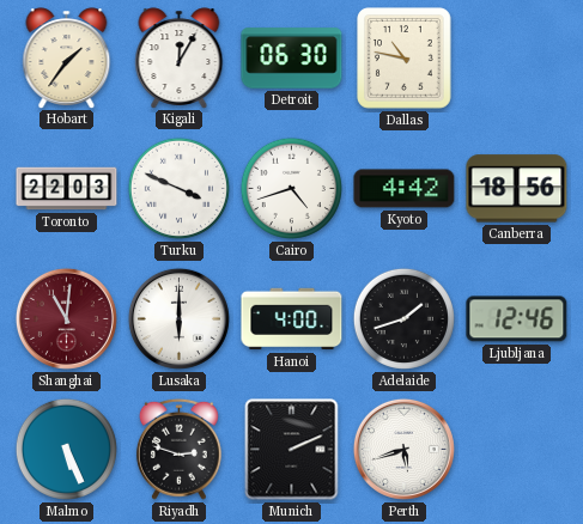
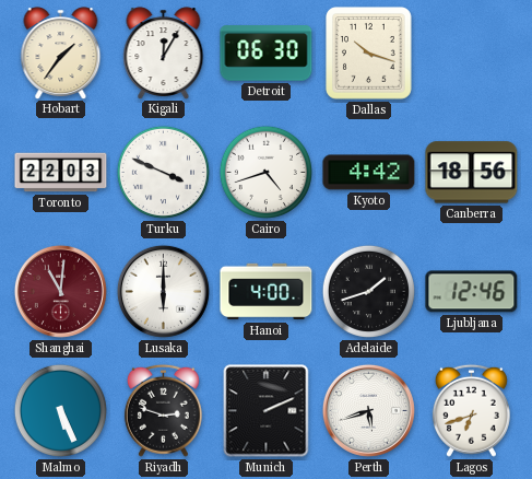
Dallas: 10:47 -> 10:18 (369, 54)
Lagos: none -> 6:42 (471, 410)
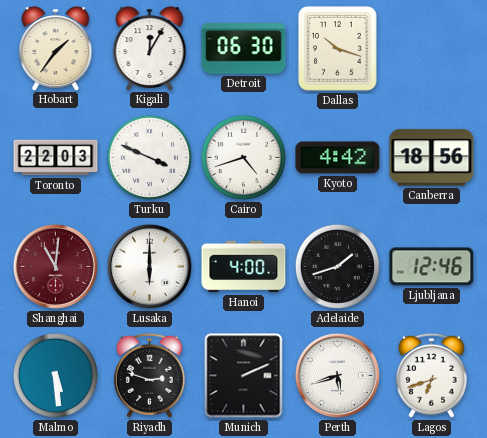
Malmo: 5:26 -> 5:29 (55, 375)
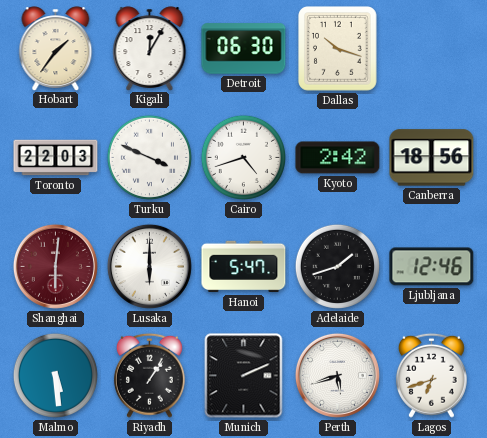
Kyoto: 4:42 -> 2:42 (338, 158)
Shanghai: 11:01 -> 6:01 (55, 266)
Hanoi: 4:00 -> 5:47 (244, 267)
Riyadh: 2:48 -> 1:06 (149, 375)
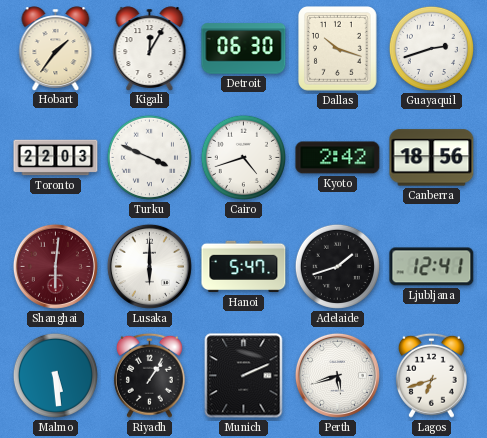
Guayaquil: none -> 2:42 (431, 48)
Ljubljana: 12:46 -> 12:41 (432, 267)
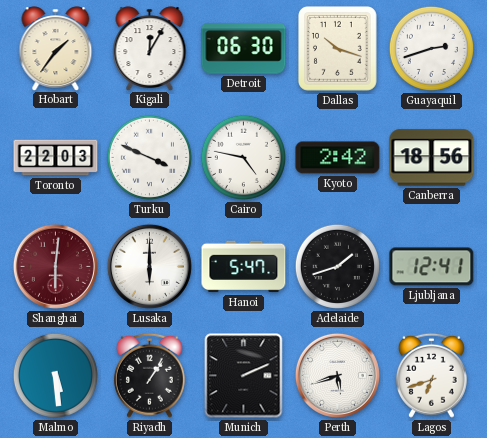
Cairo: 4:42 -> 4:47 (243, 157)
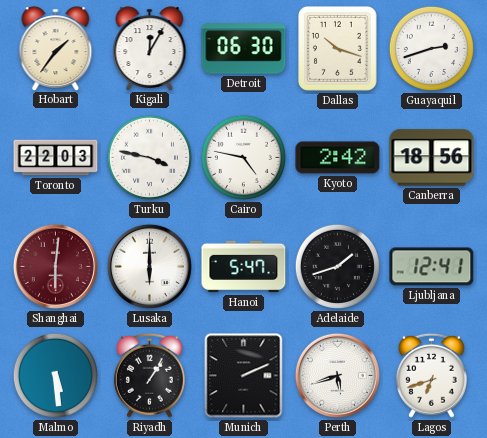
Turku: 3:49 -> 3:47 (149, 157)
